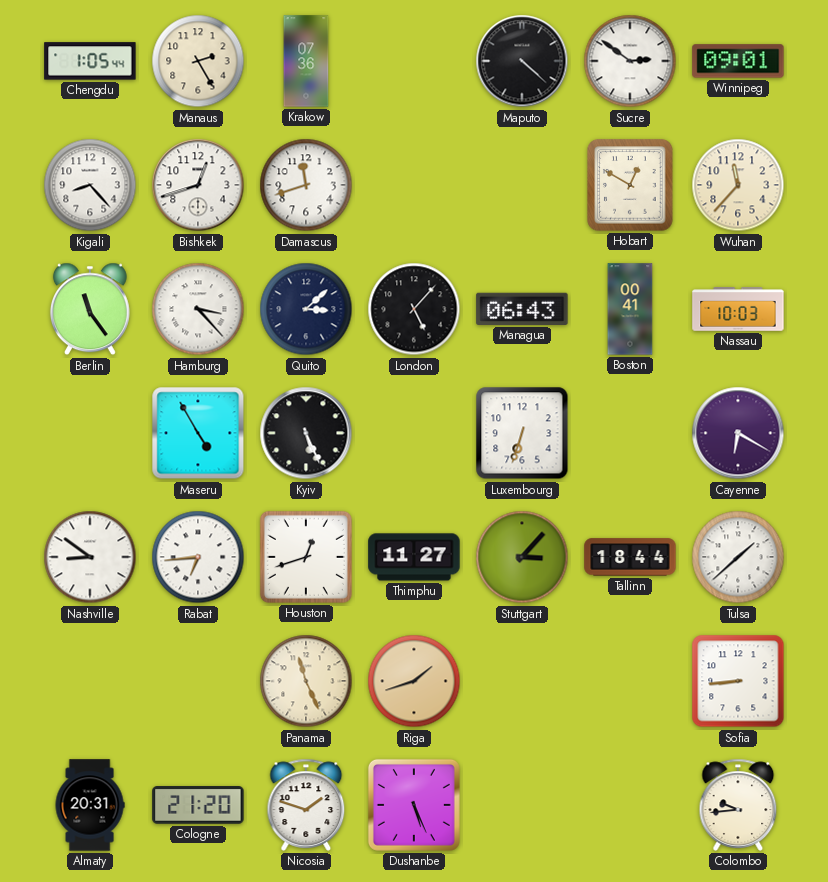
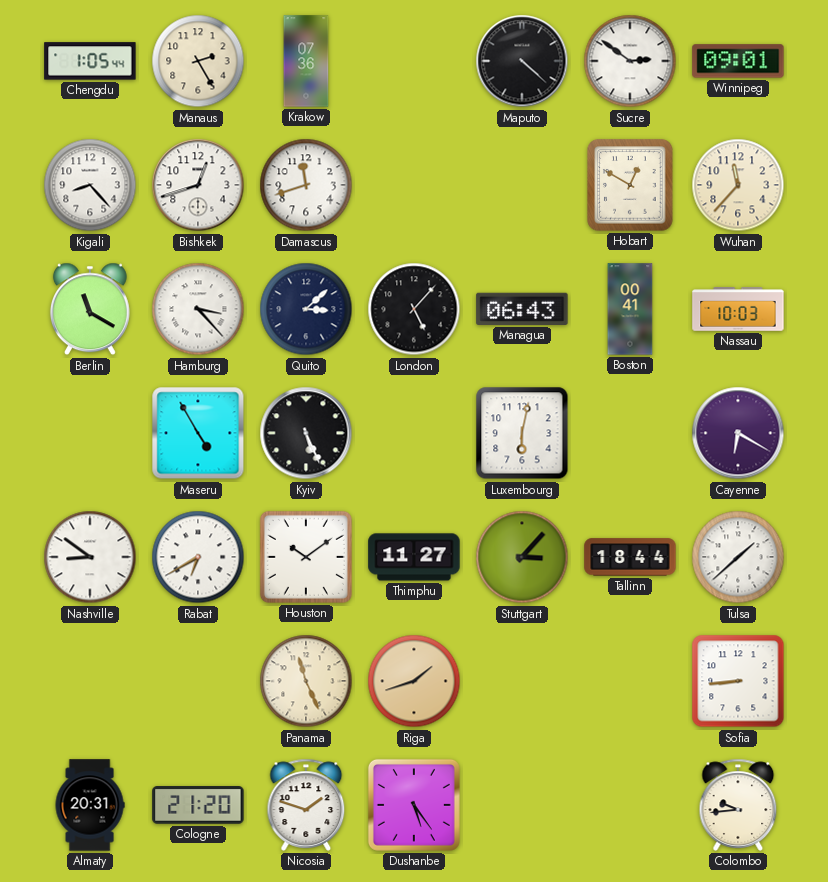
Berlin: 11:24 -> 11:20 (90, 309)
Luxembourg: 6:33 -> 6:02 (522, 433)
Rabat: 6:44 -> 6:40 (198, 557)
Houston: 12:42 -> 10:09 (306, 557)
Dushanbe: 5:26 -> 5:24 (414, 805)
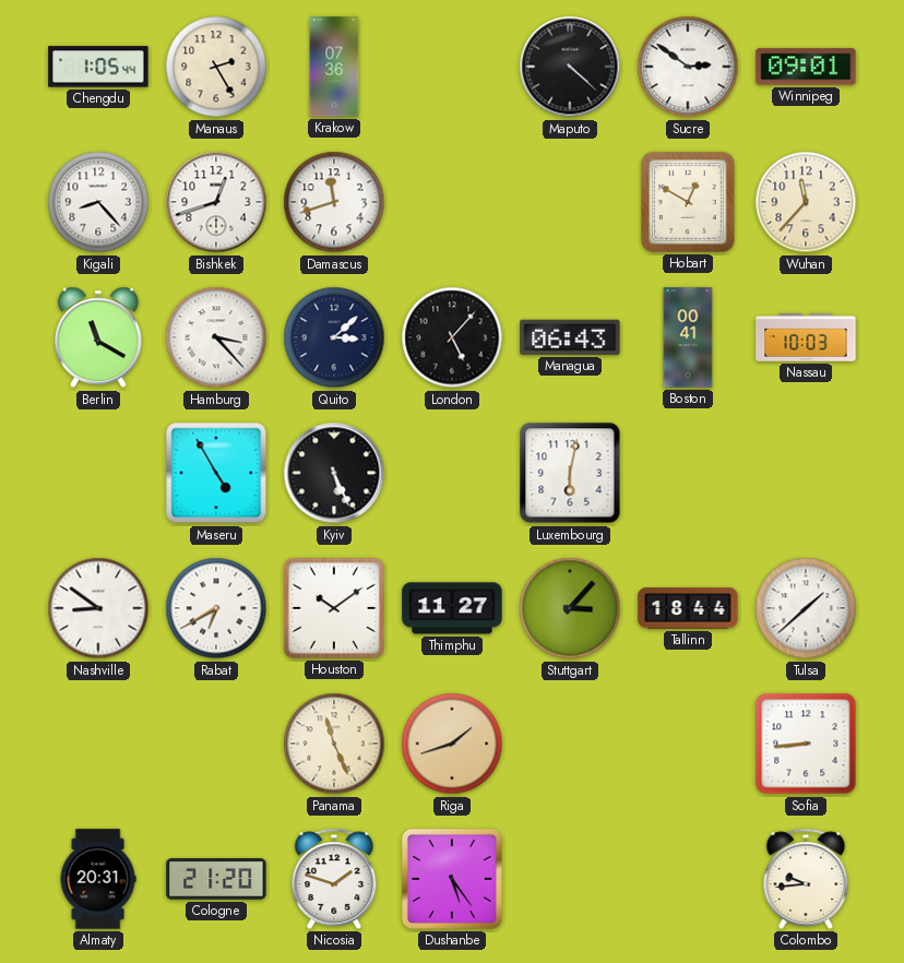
Cayenne: 6:20 -> none (738, 433)
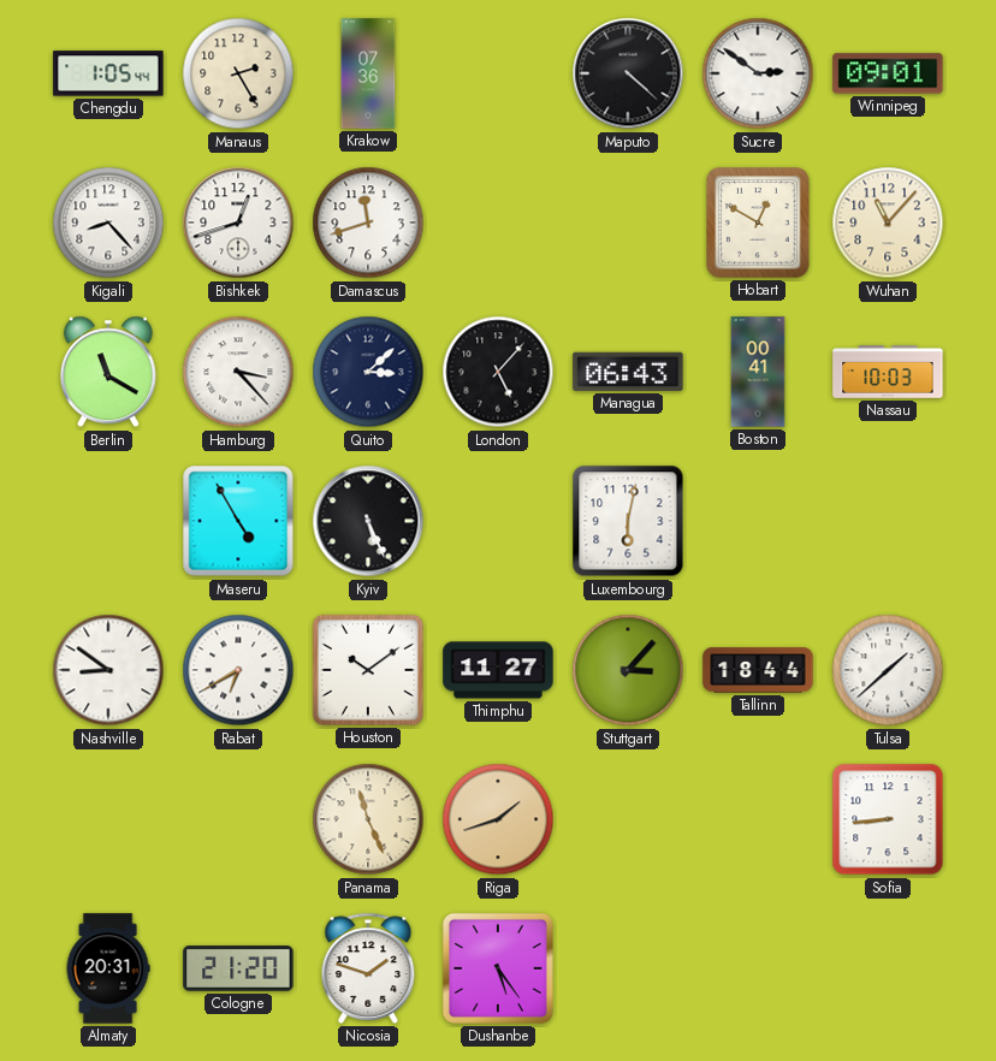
Wuhan: 11:37 -> 11:07 (888, 223)
Colombo: 9:44 -> none (806, 879)
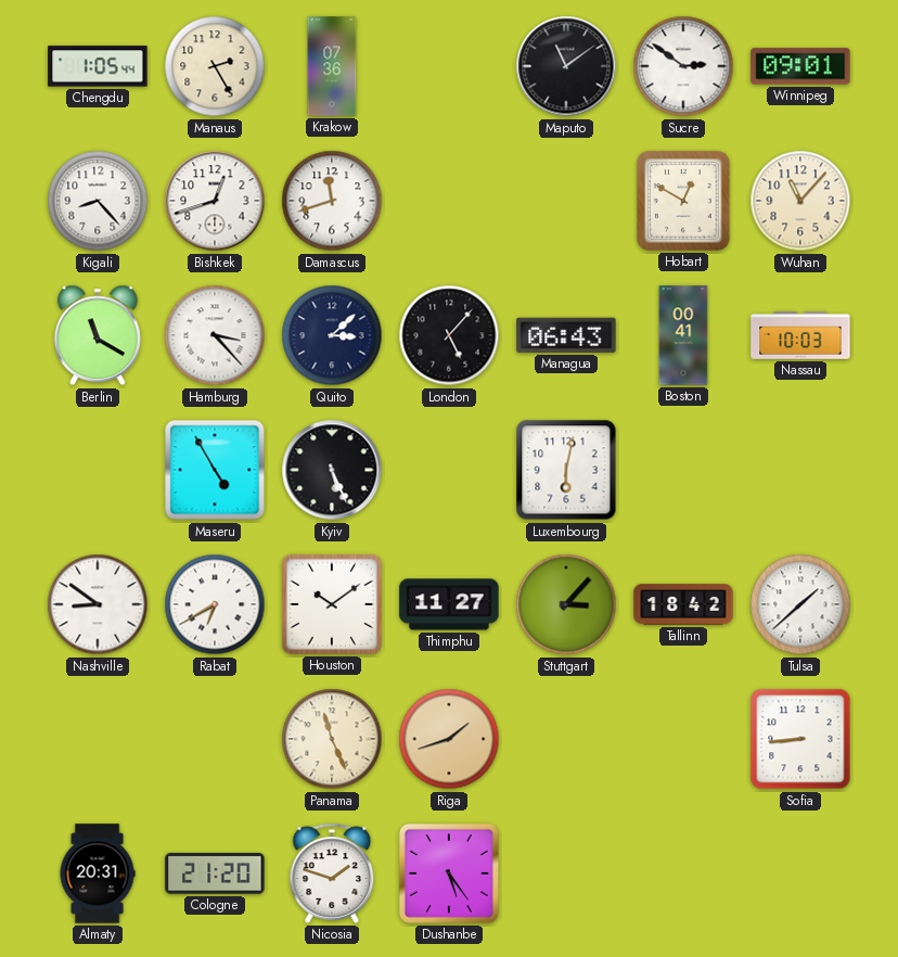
Maputo: 4:22 -> 11:09 (566, 66)
Tallinn: 18:44 -> 18:42 (683, 604)
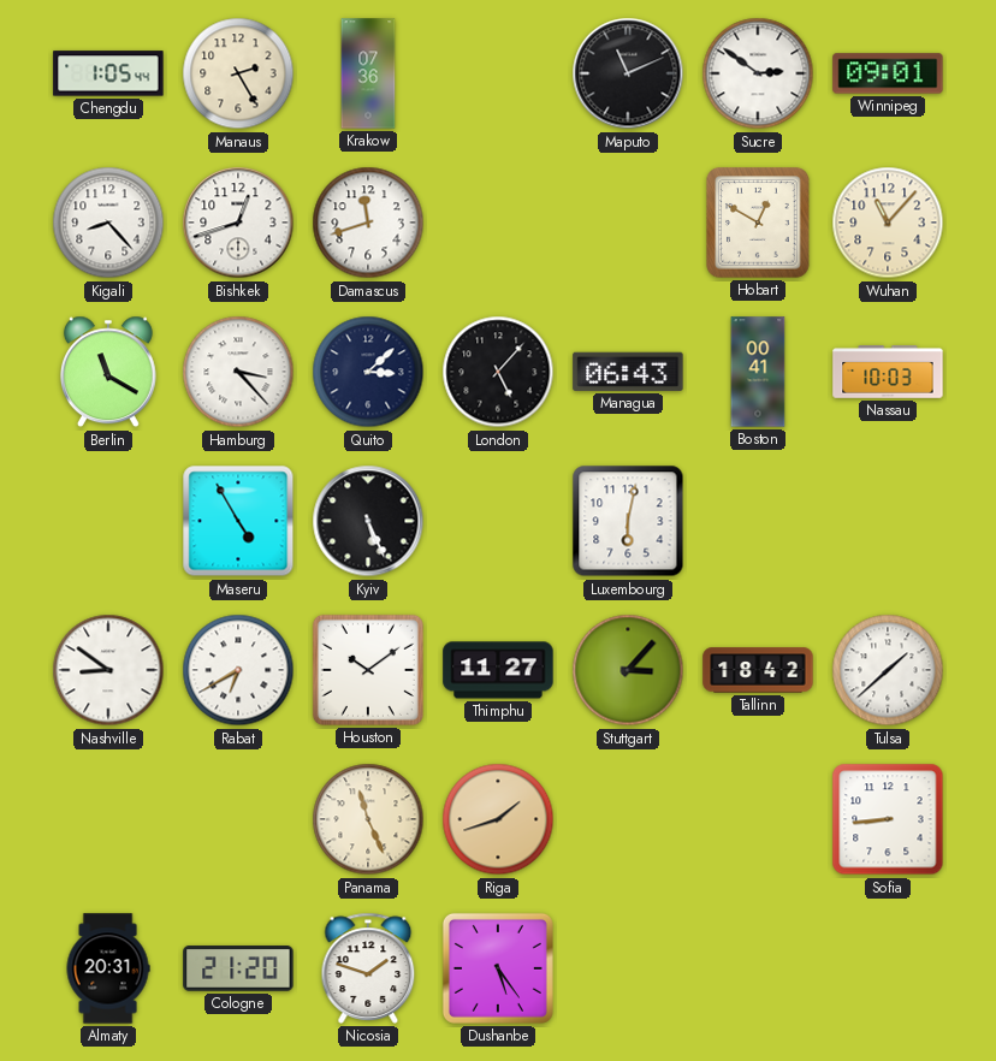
Maputo: 11:09 -> 11:11 (628, 73)
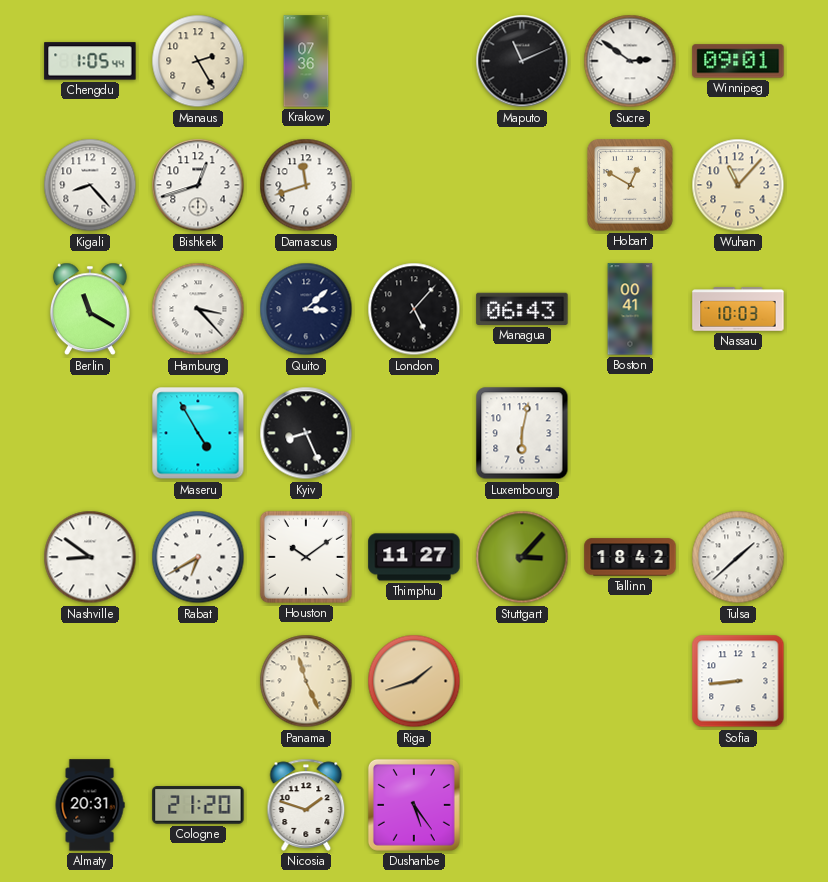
Kyiv: 5:26 -> 8:26 (306, 433)
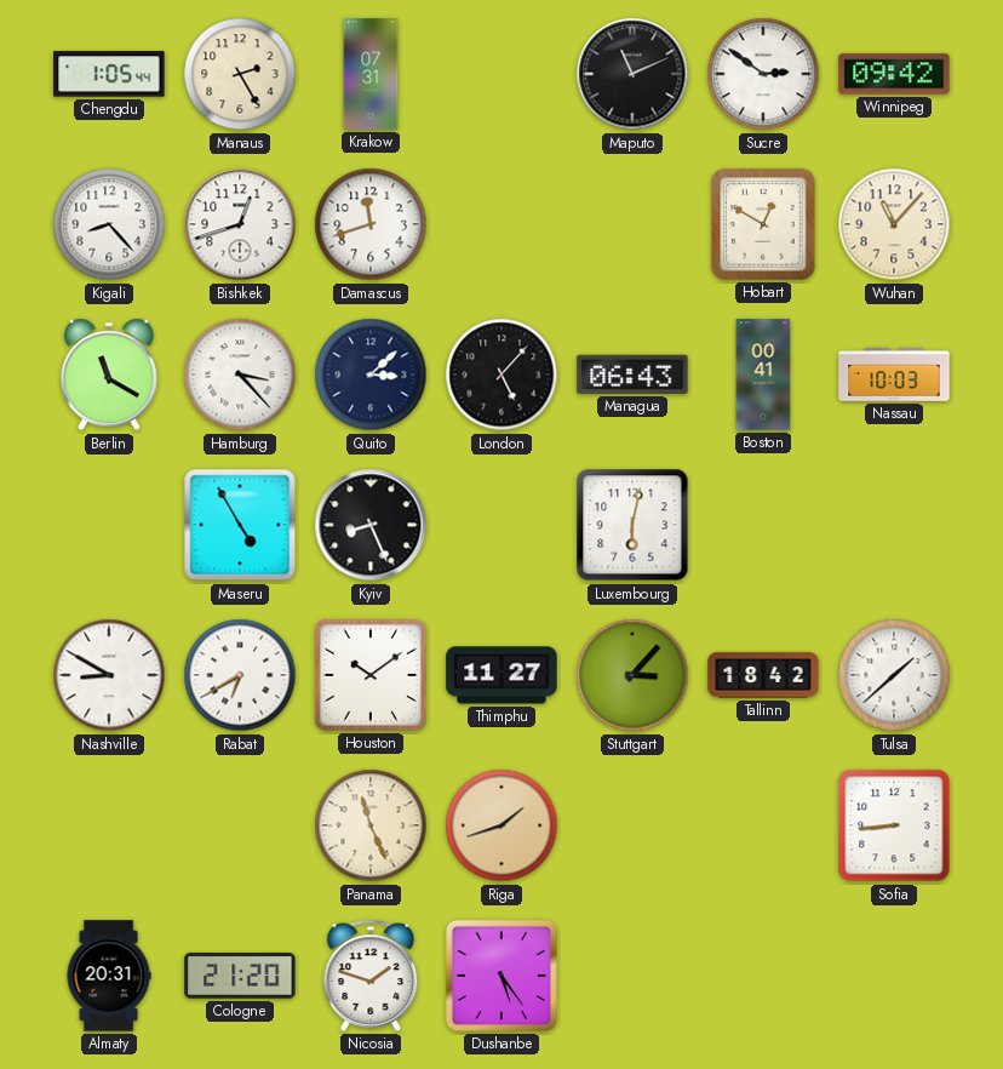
Krakow: 07:36 -> 07:31 (371, 74)
Winnipeg: 09:01 -> 09:42 (894, 74)
Nashville: 8:51 -> 8:50 (109, 675)
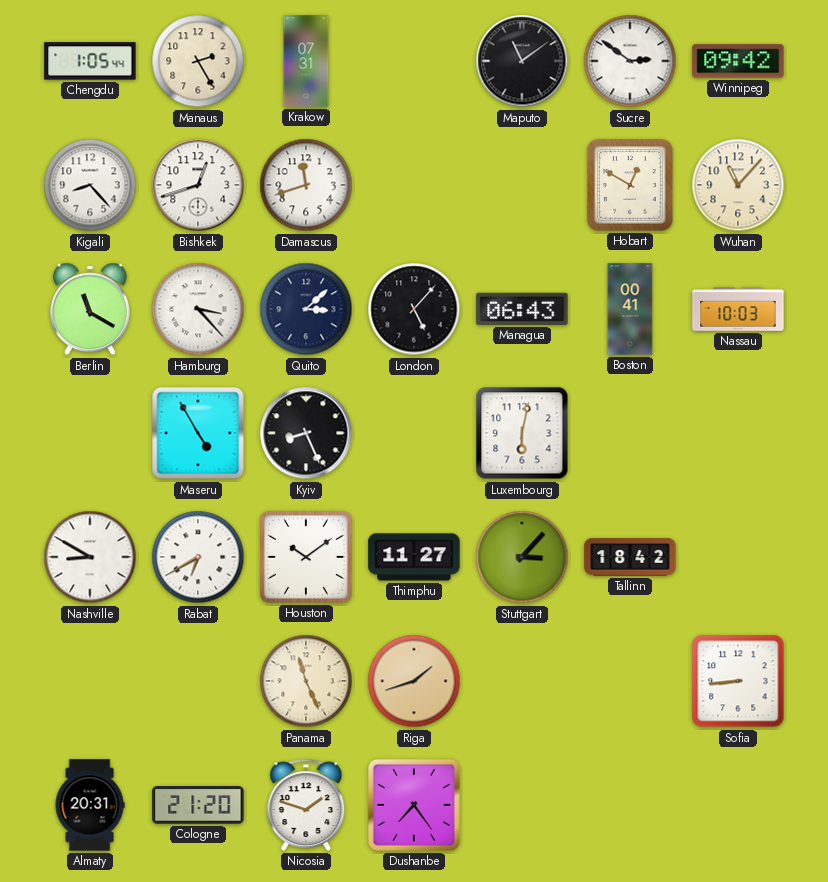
Maputo: 11:11 -> 11:09 (522, 61)
Tulsa: 1:38 -> none (894, 675)
Dushanbe: 5:24 -> 7:24 (414, 805)
